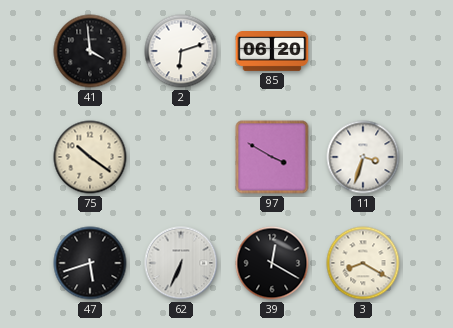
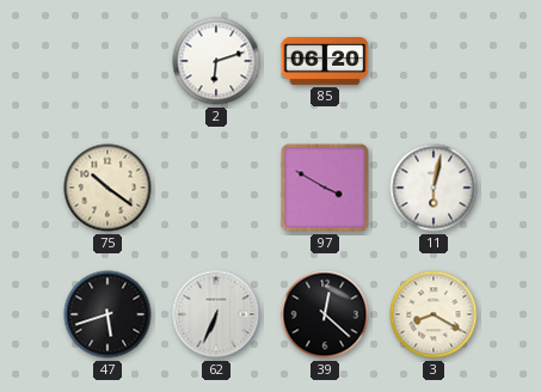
41: 3:59 -> none (90, 51)
11: 3:33 -> 6:02 (434, 188)
39: 12:20 -> 12:22 (325, 314)
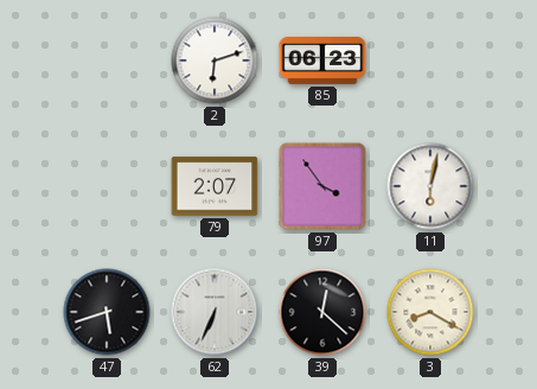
85: 06:20 -> 06:23 (322, 62)
75: 10:21 -> none (107, 188)
79: none -> 2:07 (215, 186)
97: 3:50 -> 3:54 (322, 186)
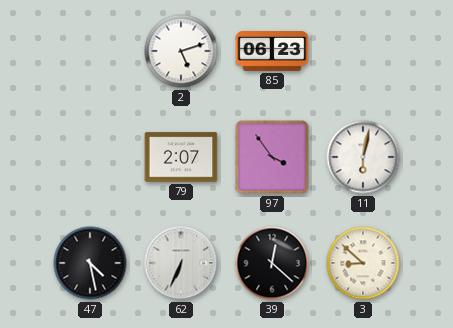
2: 6:12 -> 5:12 (181, 51)
47: 5:42 -> 4:28 (90, 263)
3: 8:20 -> 8:52 (363, 263)
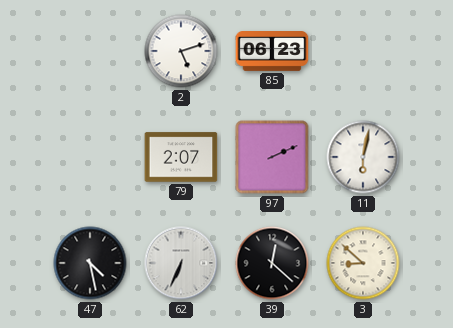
97: 3:54 -> 2:11 (272, 157)
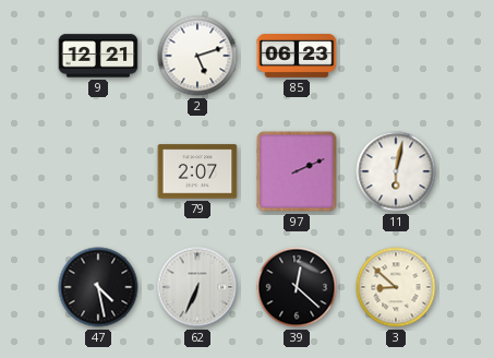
9: none -> 12:21 (98, 56)
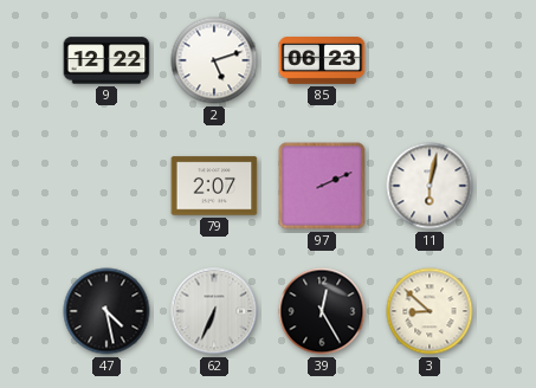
9: 12:21 -> 12:22 (106, 60)
39: 12:22 -> 12:25 (322, 311)
